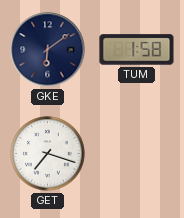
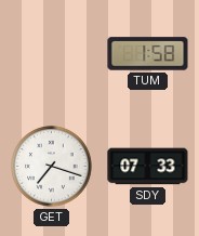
GKE: 6:09 -> none (48, 50)
SDY: none -> 07:33 (148, 167)
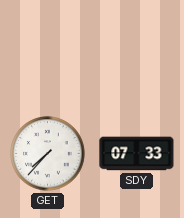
TUM: 1:58 -> none (148, 54)
GET: 7:18 -> 7:37 (48, 154)
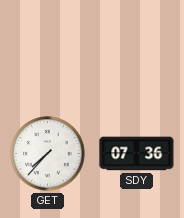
SDY: 07:33 -> 07:36 (137, 154)
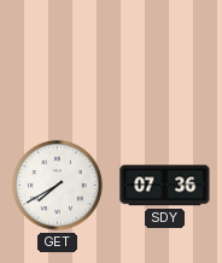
GET: 7:37 -> 7:40 (58, 186)
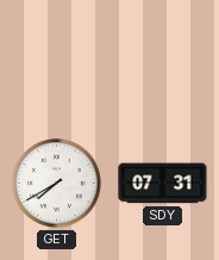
SDY: 07:36 -> 07:31 (163, 184)
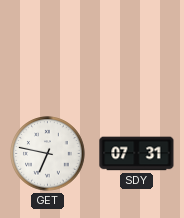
GET: 7:40 -> 6:47 (48, 154)
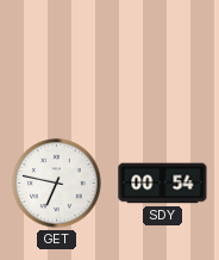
SDY: 07:31 -> 00:54 (163, 184)
